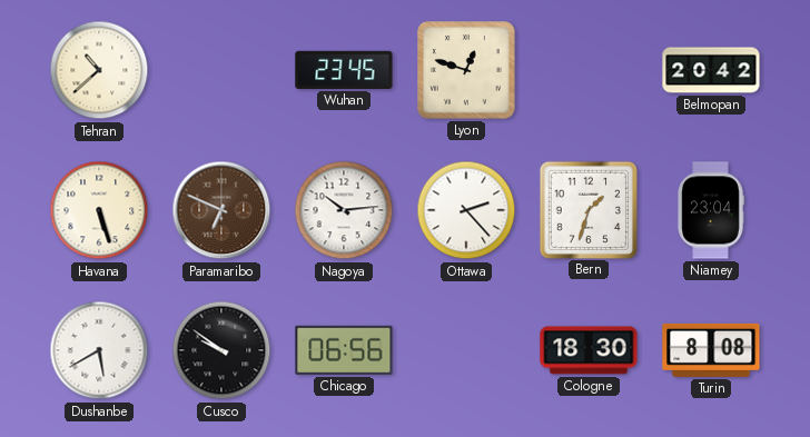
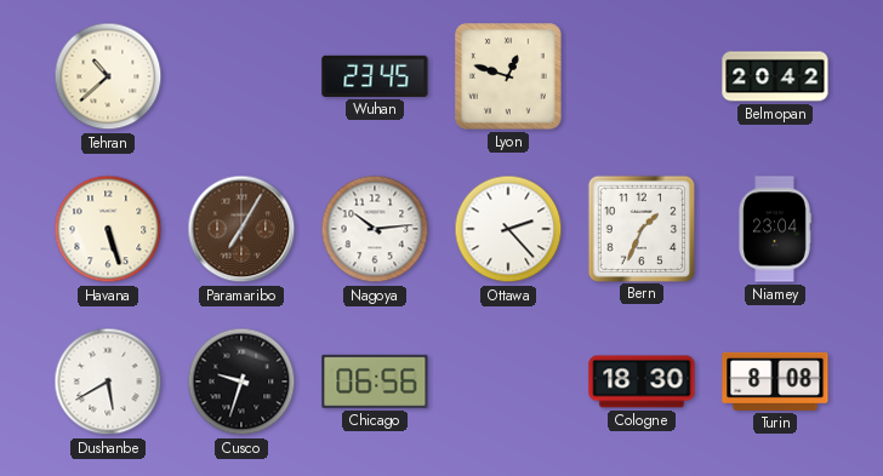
Paramaribo: 6:49 -> 7:05 (241, 229)
Bern: 1:33 -> 1:34 (640, 228)
Cusco: 9:51 -> 9:33 (241, 382)
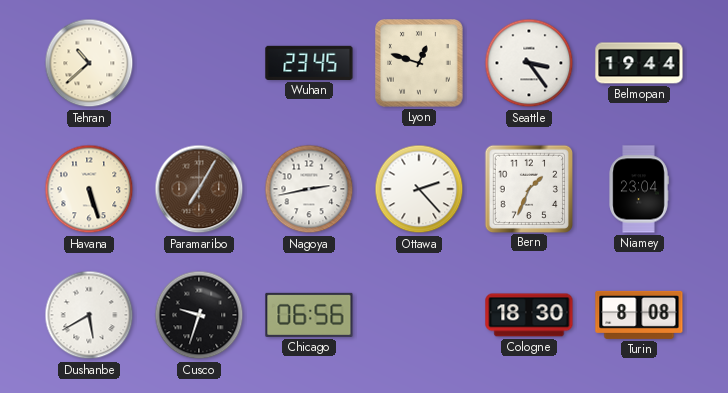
Seattle: none -> 3:24 (529, 63)
Belmopan: 20:42 -> 19:44 (639, 63)
Nagoya: 10:14 -> 2:43 (309, 189)
